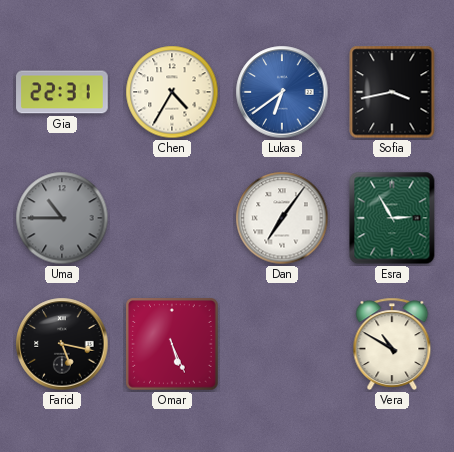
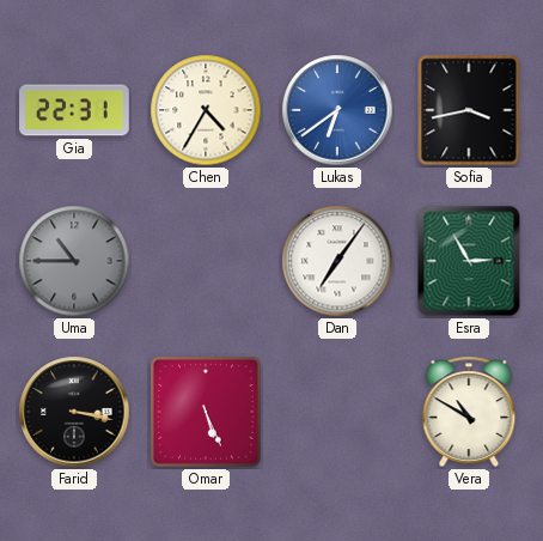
Farid: 5:17 -> 3:17 (74, 412)
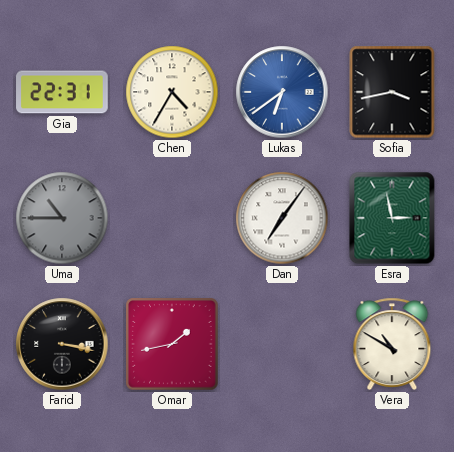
Esra: 2:55 -> 2:58 (392, 218)
Omar: 5:26 -> 1:43 (172, 344)
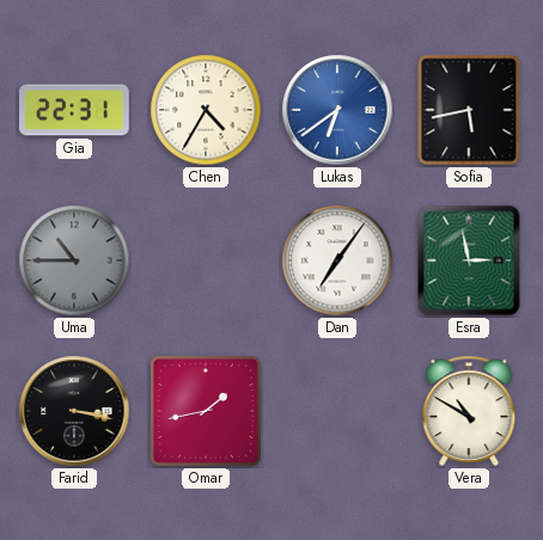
Sofia: 3:43 -> 5:43 (469, 110)
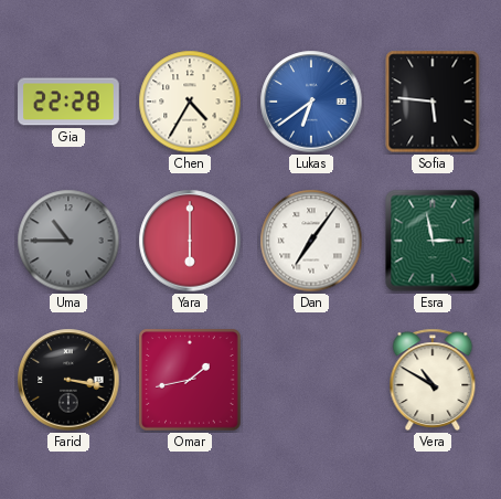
Gia: 22:31 -> 22:28 (68, 102)
Sofia: 5:43 -> 5:46 (433, 102)
Yara: none -> 6:00 (190, 241)
